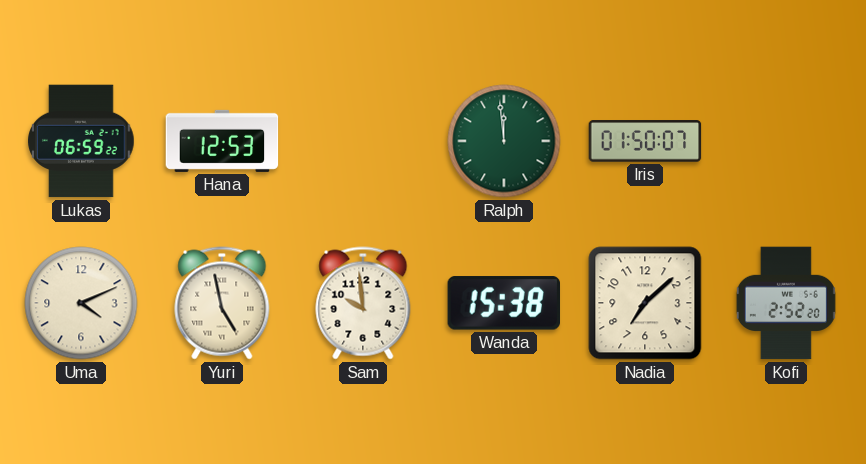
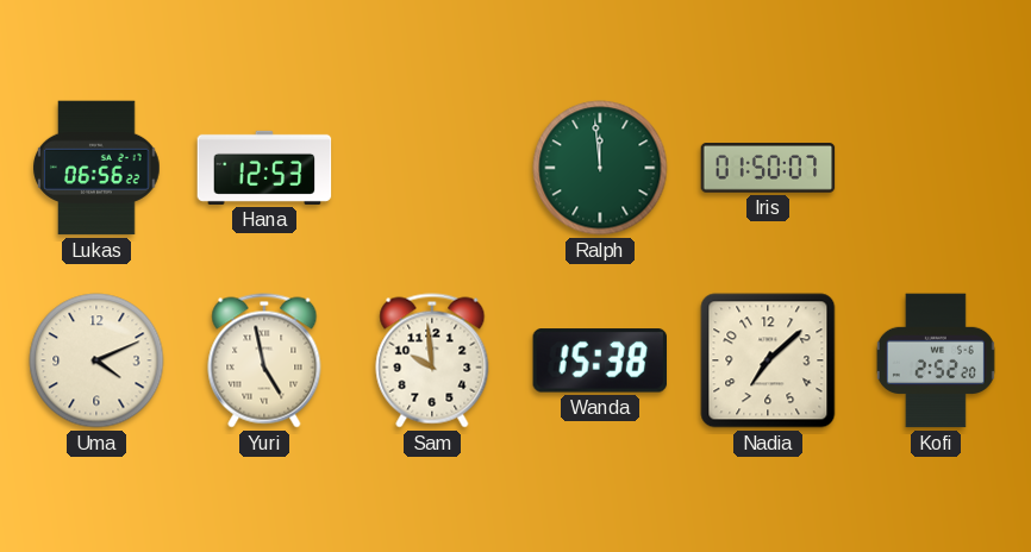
Lukas: 06:59 -> 06:56 (96, 168)
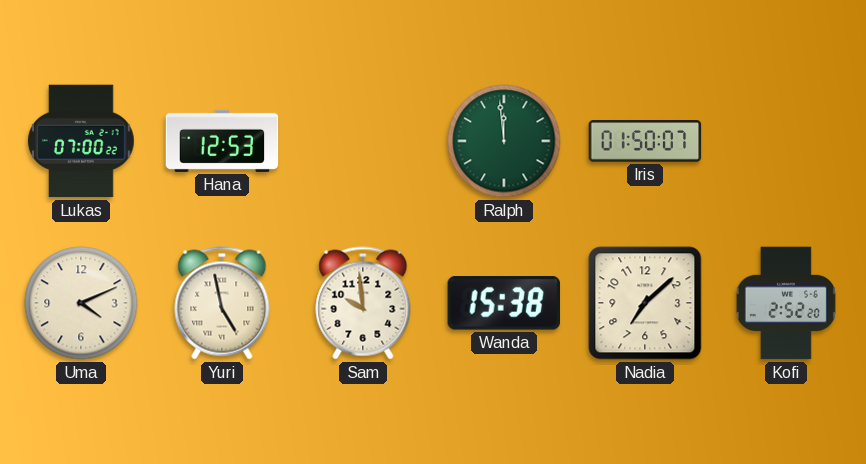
Lukas: 06:56 -> 07:00 (81, 141)
